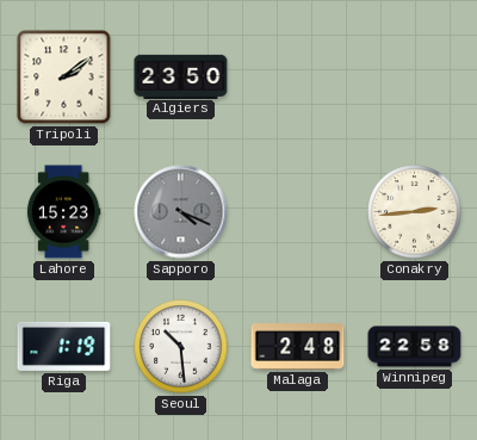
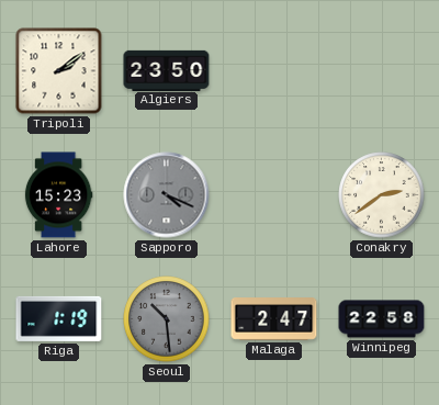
Conakry: 2:44 -> 2:39 (382, 195)
Seoul dial: white -> grey (167, 319)
Malaga: 2:48 -> 2:47 (274, 319)
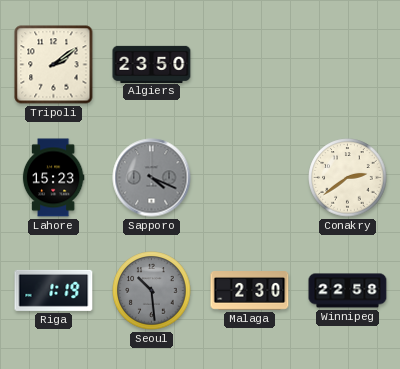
Malaga: 2:47 -> 2:30 (250, 291)
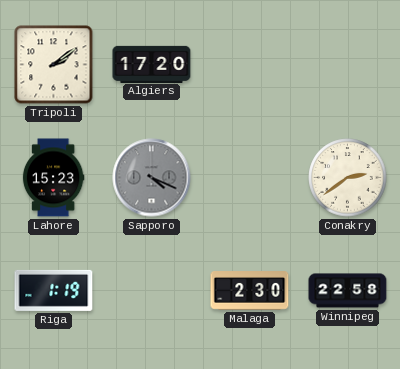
Algiers: 23:50 -> 17:20 (152, 64)
Seoul: 10:29 -> none (152, 291)
